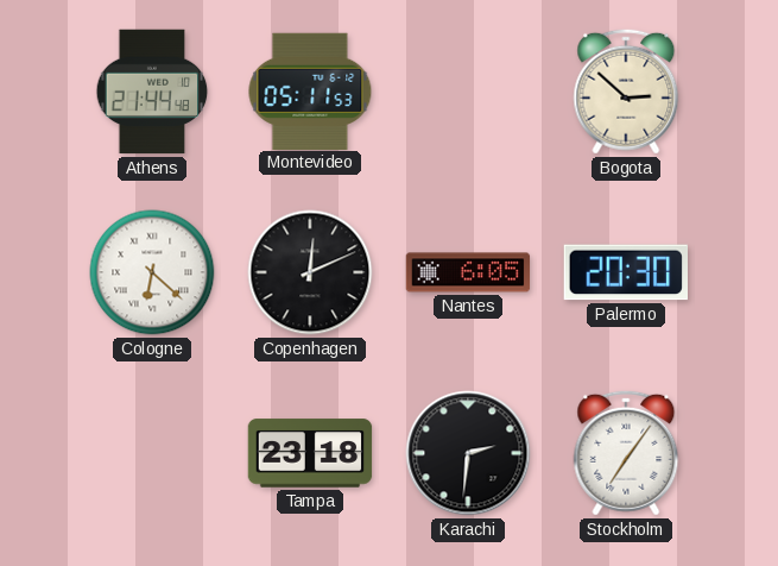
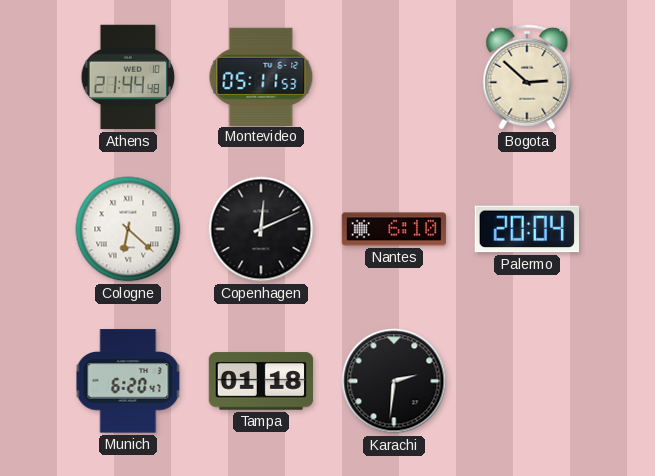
Nantes: 6:05 -> 6:10 (394, 229)
Palermo: 20:30 -> 20:04 (526, 229)
Munich: none -> 6:20 (128, 381)
Tampa: 23:18 -> 01:18 (261, 381)
Stockholm: 7:06 -> none (626, 453)
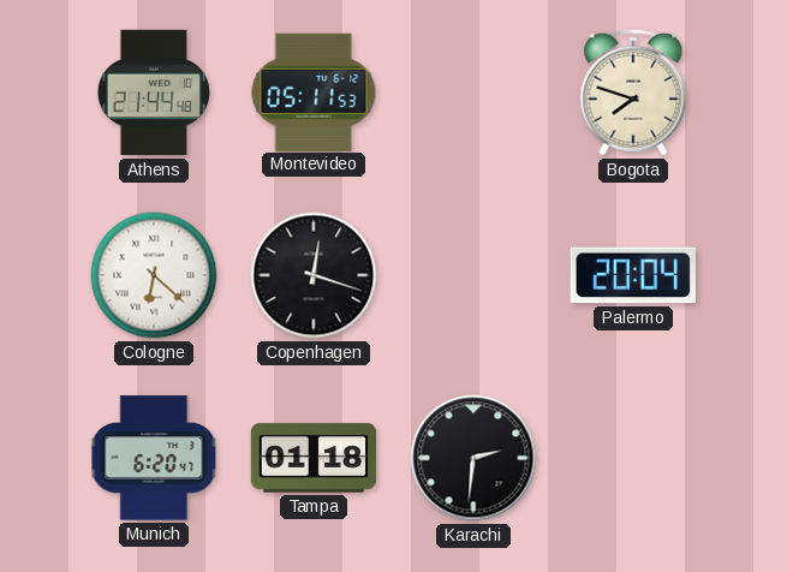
Bogota: 2:52 -> 7:48 (633, 93)
Copenhagen: 12:11 -> 12:18 (314, 275)
Nantes: 6:10 -> none (394, 229)
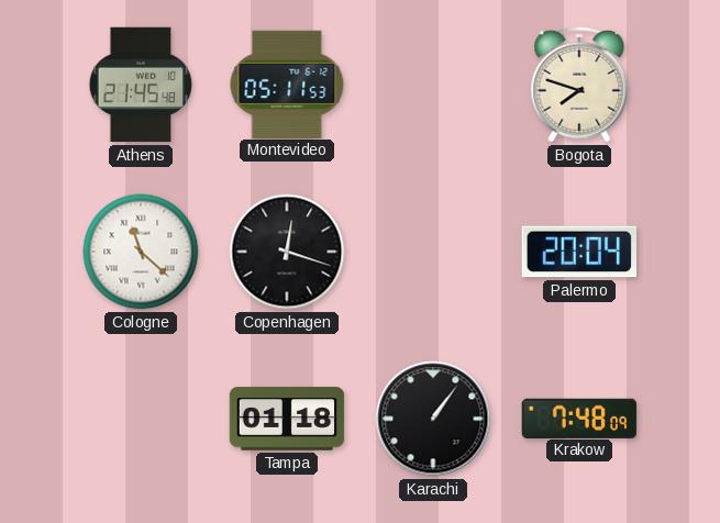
Athens: 21:44 -> 21:45 (141, 85)
Cologne: 6:22 -> 11:22 (141, 252)
Munich: 6:20 -> none (154, 458)
Karachi: 2:31 -> 1:06 (433, 419)
Krakow: none -> 7:48 (579, 418)
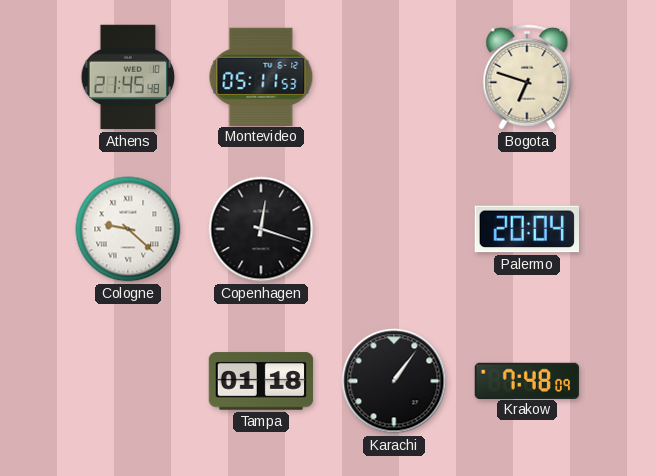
Bogota: 7:48 -> 6:48 (527, 77)
Cologne: 11:22 -> 9:22 (128, 229)
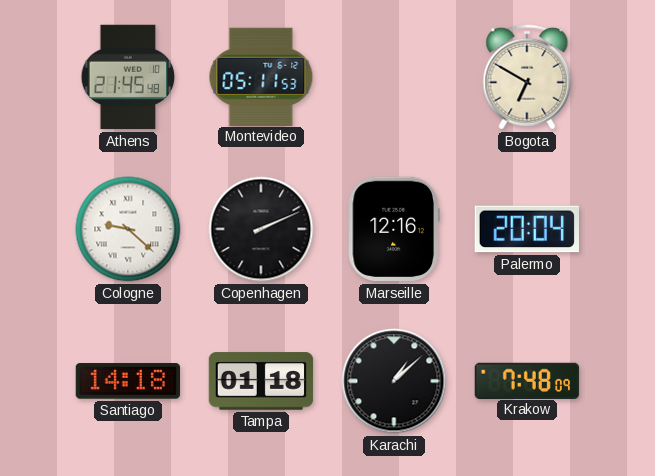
Bogota: 6:48 -> 6:50 (527, 77)
Copenhagen: 12:18 -> 2:11 (261, 229)
Marseille: none -> 12:16 (394, 229)
Santiago: none -> 14:18 (127, 381)
Karachi: 1:06 -> 1:08 (394, 381)
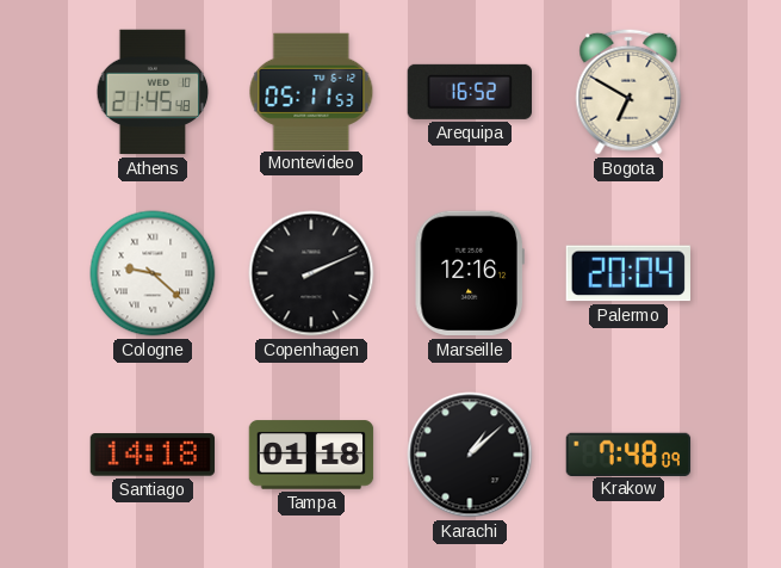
Arequipa: none -> 16:52 (469, 92)
